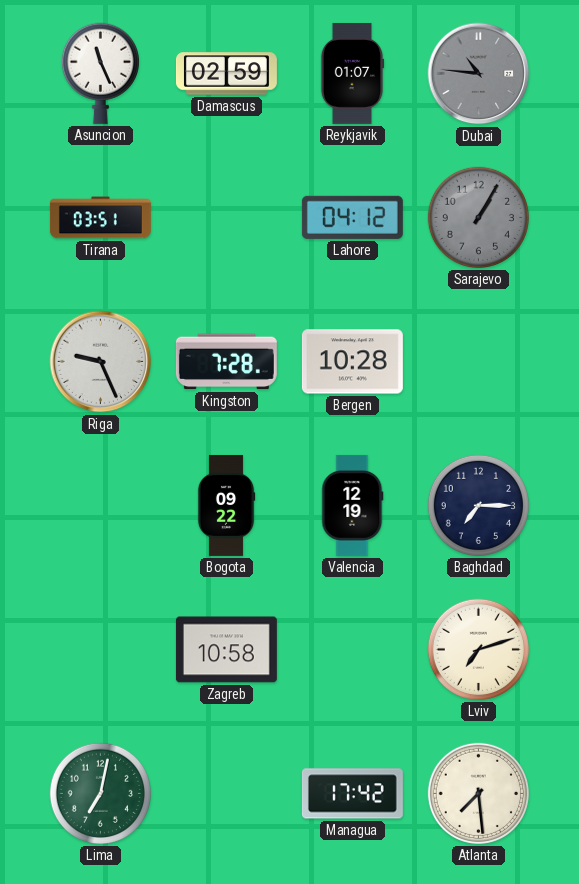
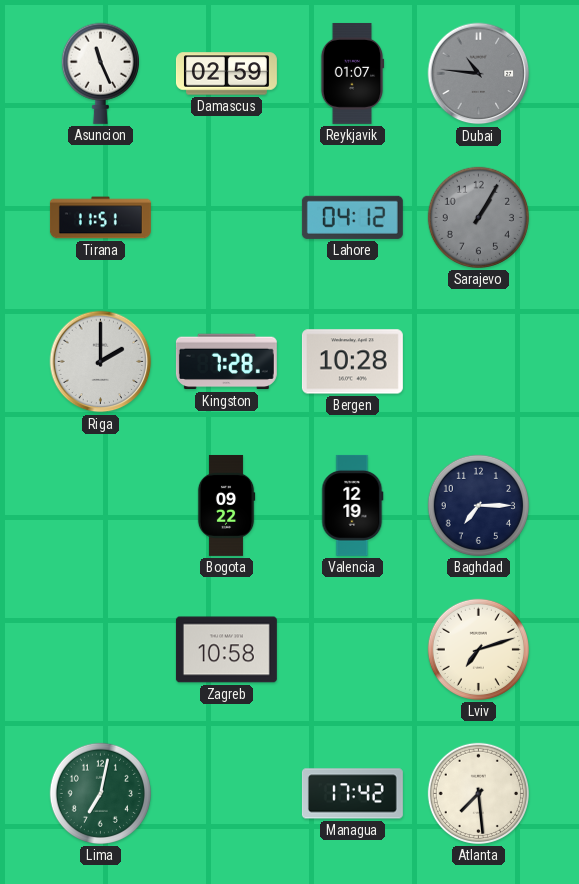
Tirana: 03:51 -> 11:51 (100, 218)
Riga: 9:26 -> 2:00 (101, 362)
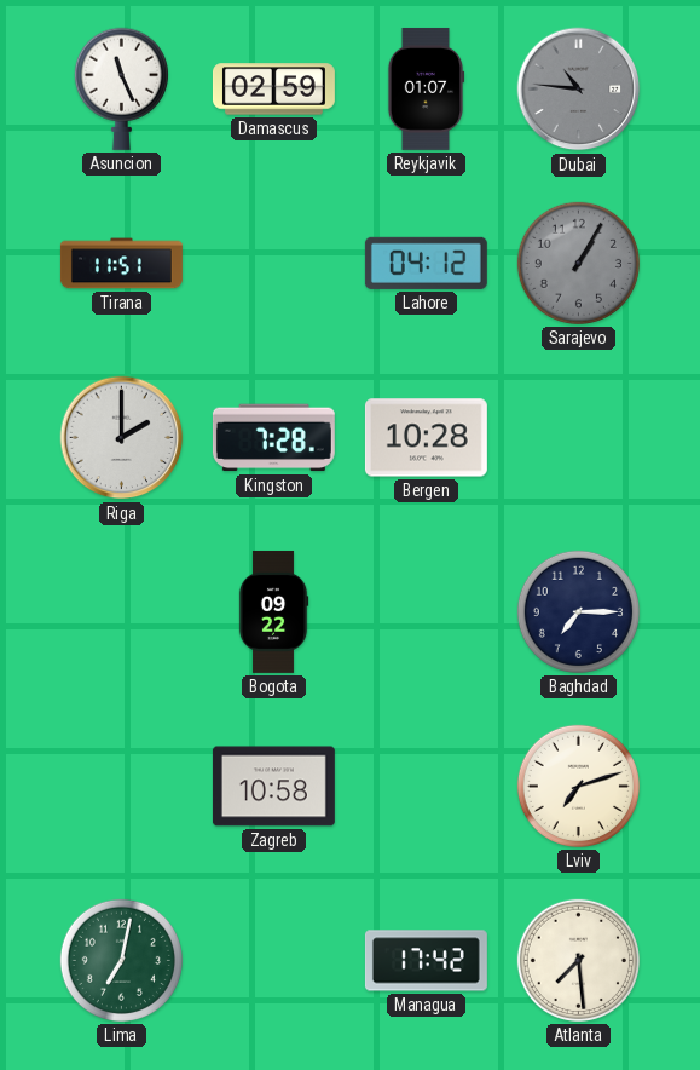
Valencia: 12:19 -> none (353, 505)
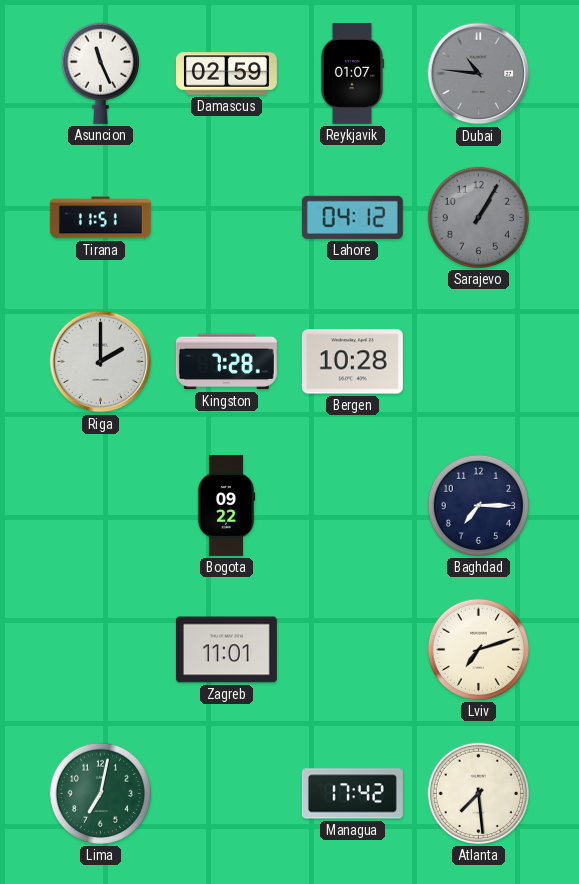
Zagreb: 10:58 -> 11:01 (226, 650)
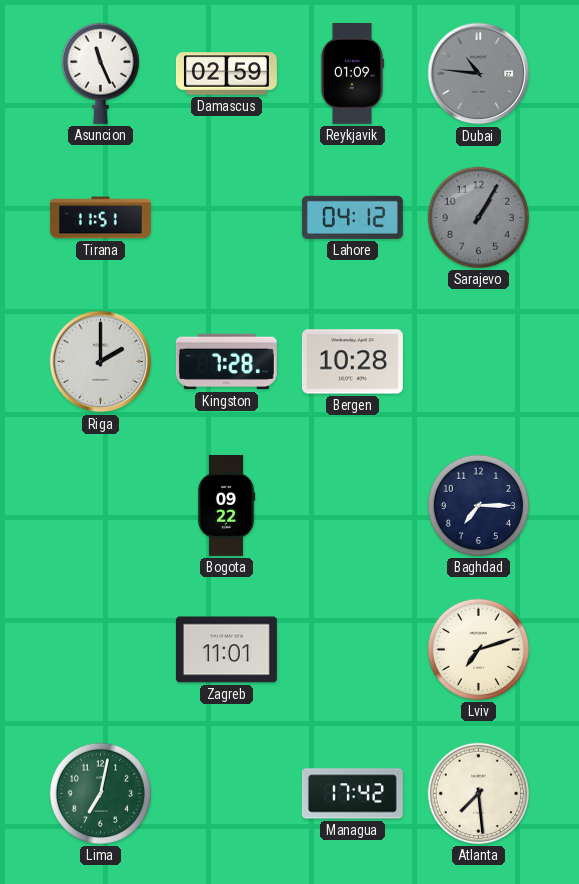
Reykjavik: 01:07 -> 01:09 (352, 73)
